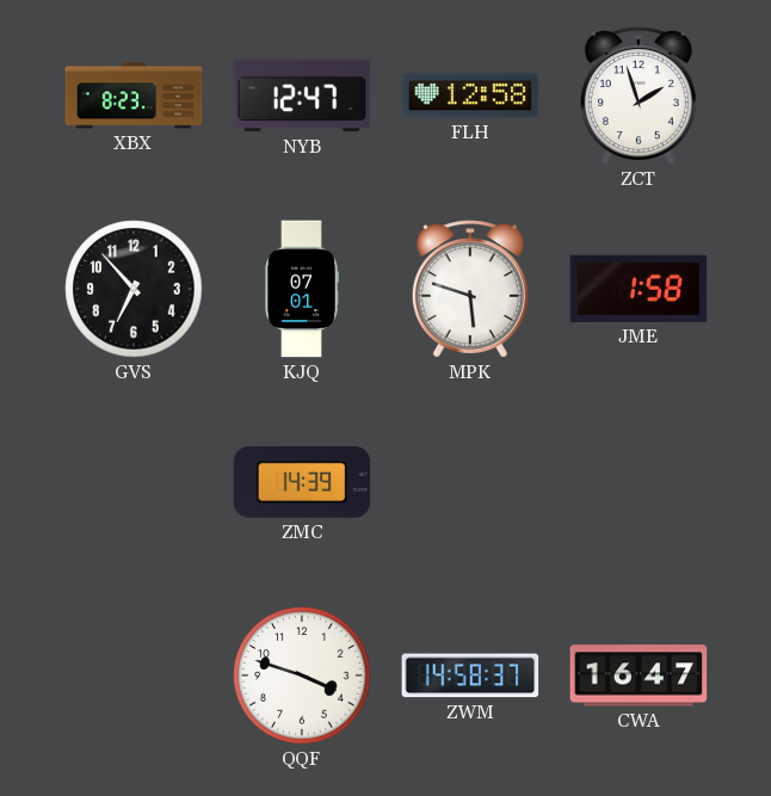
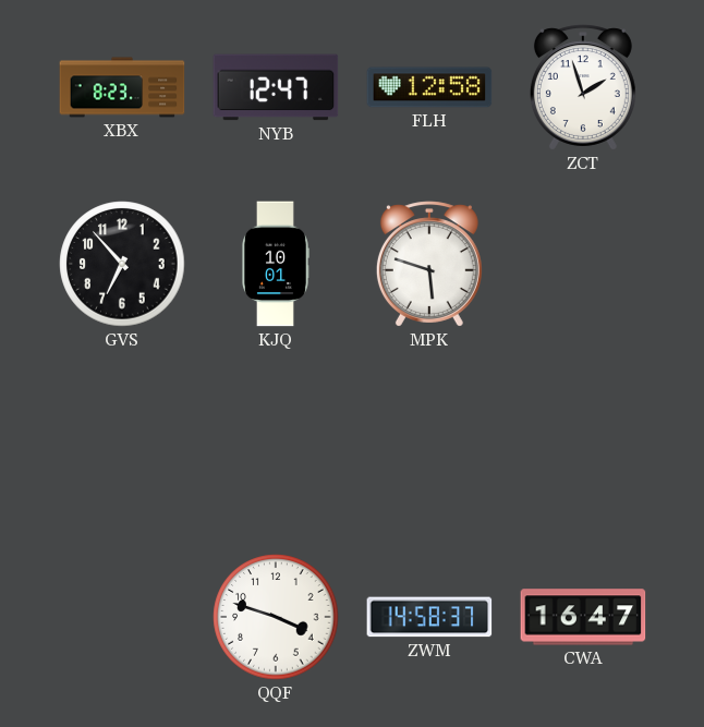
KJQ: 07:01 -> 10:01 (276, 264)
JME: 1:58 -> none (639, 289)
ZMC: 14:39 -> none (302, 482)
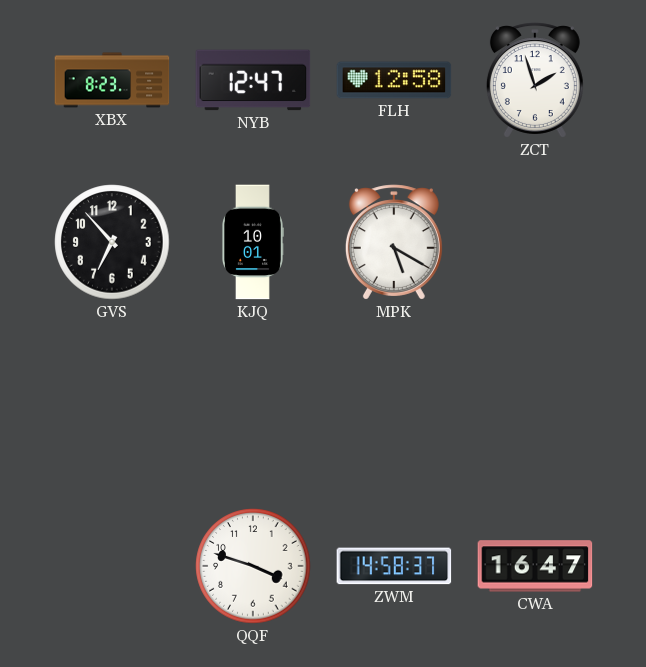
MPK: 5:48 -> 5:20 (394, 242)
